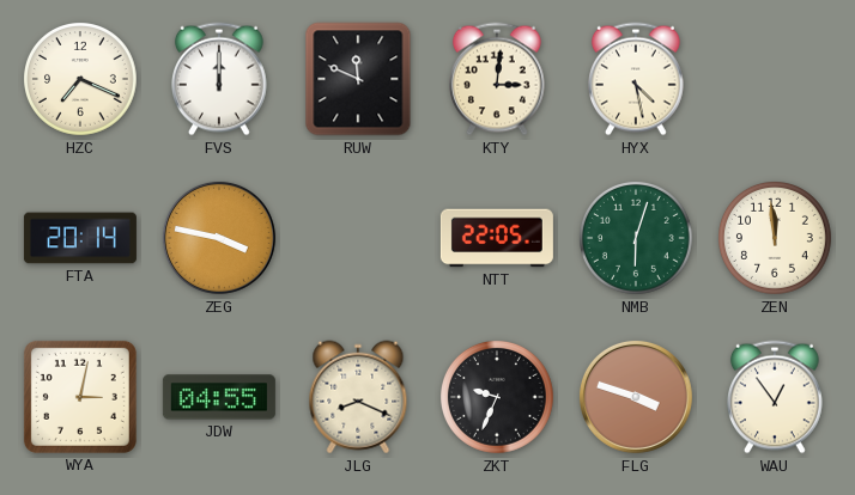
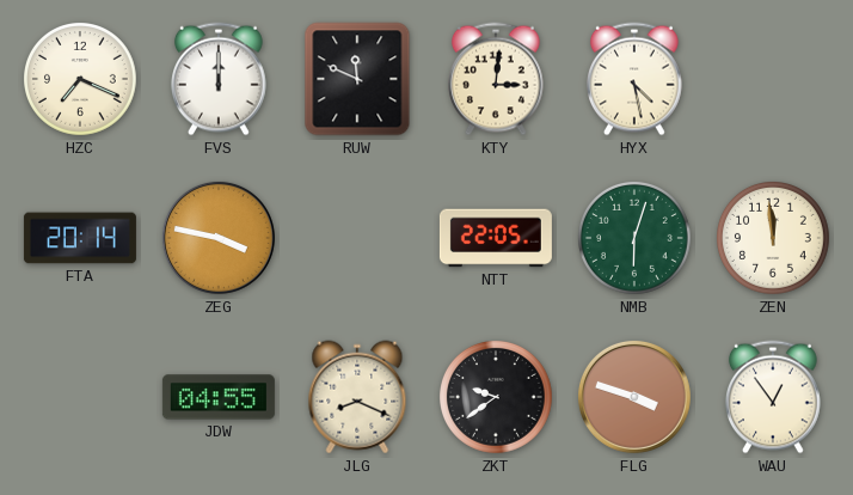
WYA: 3:02 -> none (80, 397)
ZKT: 9:34 -> 9:39 (497, 398)
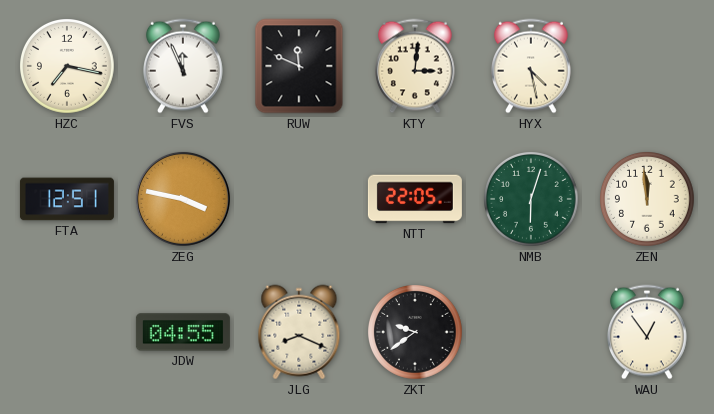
HZC: 7:19 -> 7:17 (68, 67)
FVS: 12:00 -> 11:56 (184, 66)
FTA: 20:14 -> 12:51 (67, 199)
FLG: 3:48 -> none (634, 397)
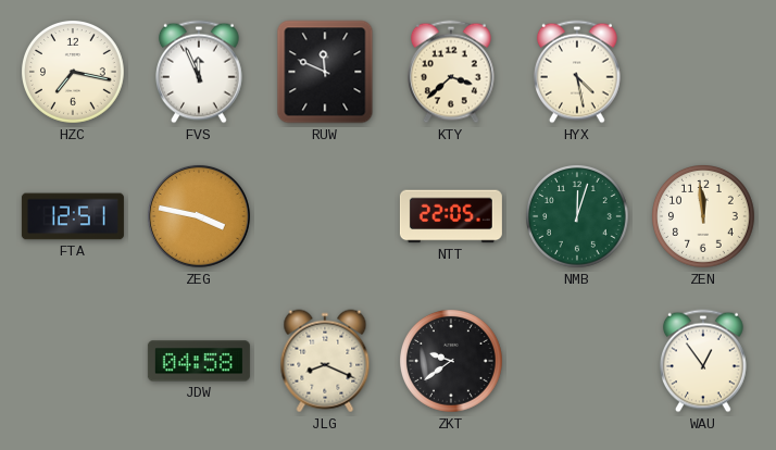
KTY: 3:01 -> 3:38 (452, 72)
NMB: 6:03 -> 12:03 (578, 217)
JDW: 04:55 -> 04:58 (199, 361)
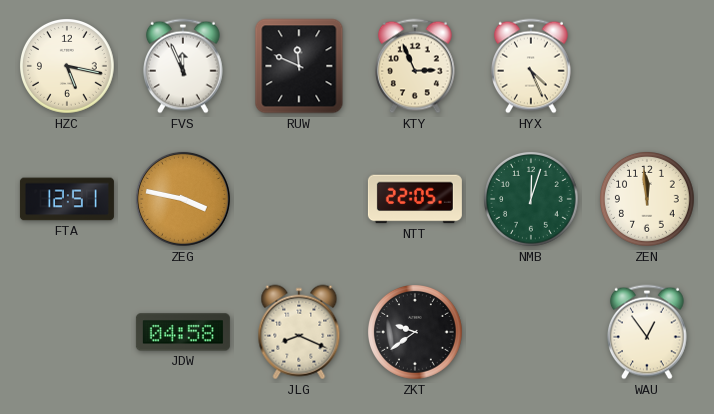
HZC: 7:17 -> 5:17 (68, 67)
KTY: 3:38 -> 2:56 (416, 66)
HYX: 4:28 -> 4:26 (532, 66)
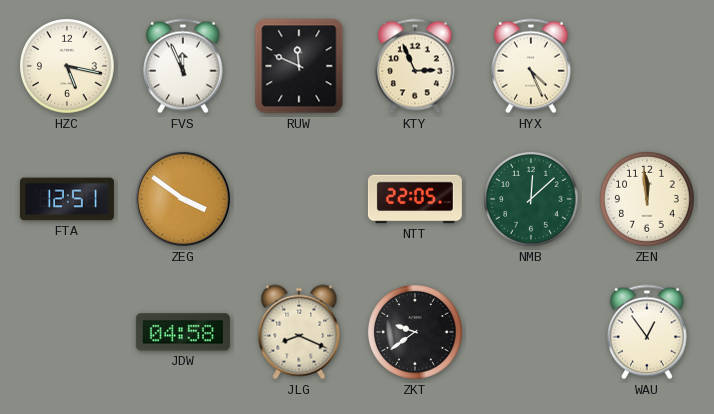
ZEG: 3:47 -> 3:51 (183, 199)
NMB: 12:03 -> 12:08 (532, 200)
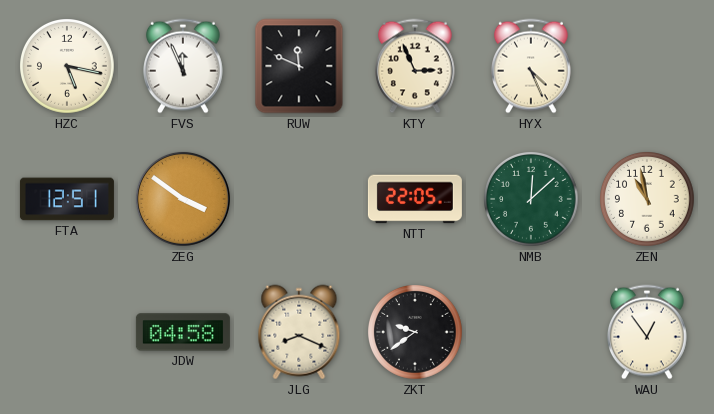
ZEN: 11:59 -> 10:58 (648, 200)
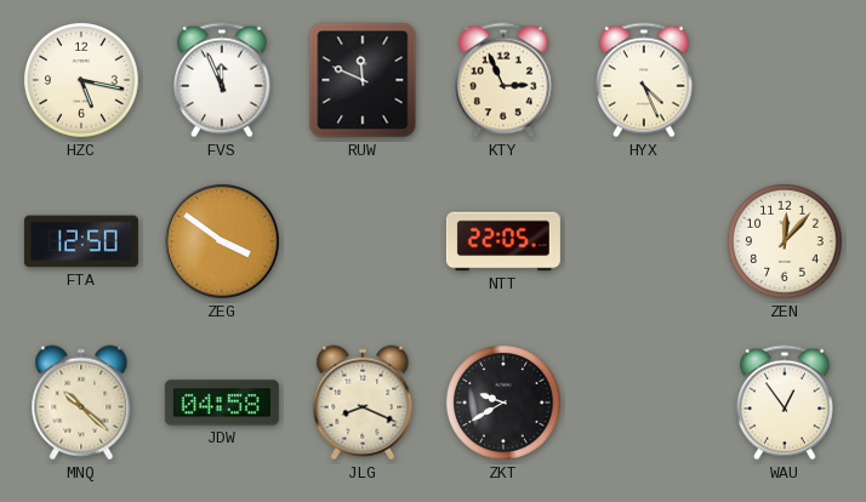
FTA: 12:51 -> 12:50 (81, 241)
NMB: 12:08 -> none (532, 200)
ZEN: 10:58 -> 12:07 (786, 243)
MNQ: none -> 10:22 (81, 403)
ZKT: 9:39 -> 9:40 (505, 404)
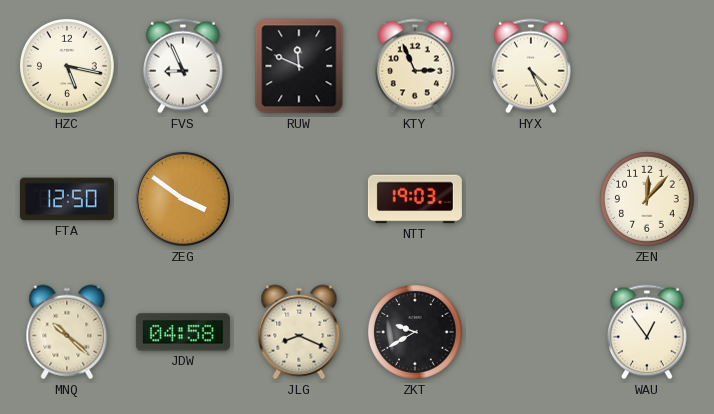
FVS: 11:56 -> 8:56 (184, 66)
NTT: 22:05 -> 19:03 (415, 199)
